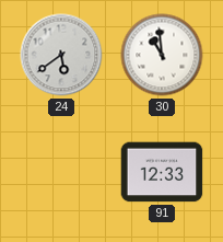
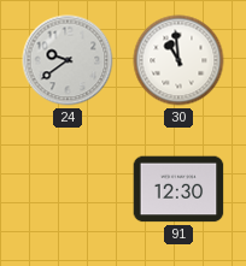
24: 5:39 -> 9:39 (68, 60)
91: 12:33 -> 12:30 (178, 189)
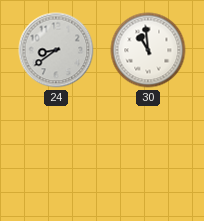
24: 9:39 -> 8:39 (56, 50)
91: 12:30 -> none (178, 189)
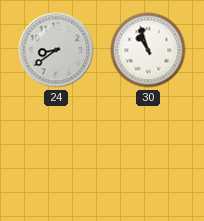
30: 10:59 -> 10:57 (148, 50)
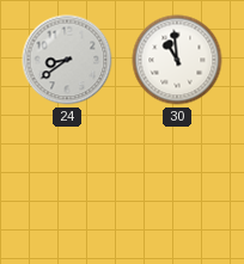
30: 10:57 -> 10:59 (177, 60)
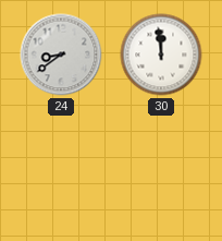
30: 10:59 -> 11:59 (161, 55)
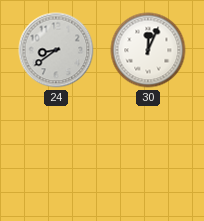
30: 11:59 -> 12:04 (148, 50)
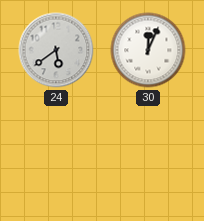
24: 8:39 -> 5:39 (56, 50)
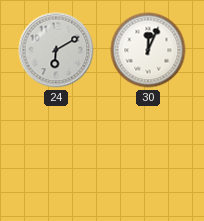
24: 5:39 -> 6:10 (56, 50)
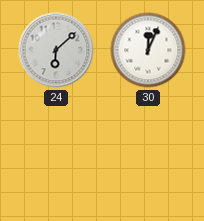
24: 6:10 -> 6:08 (56, 50)
